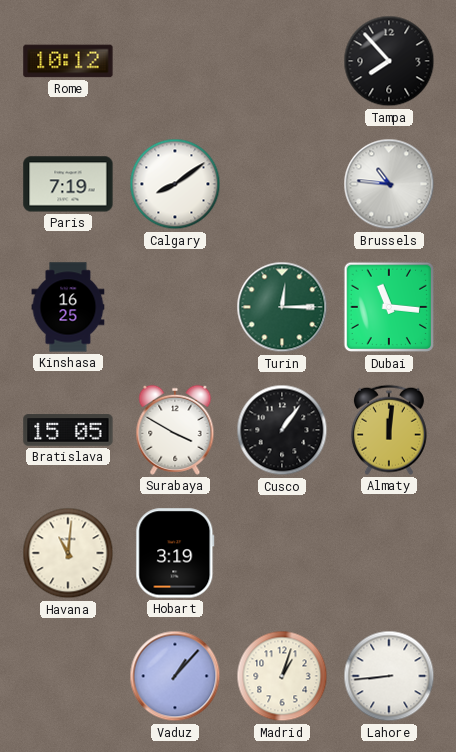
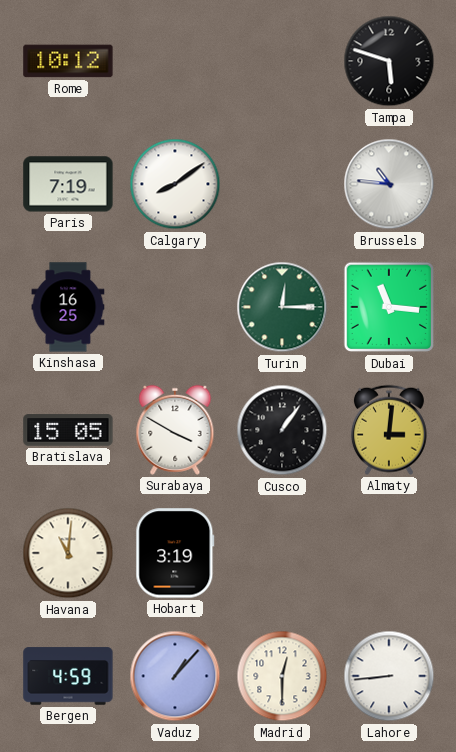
Tampa: 7:53 -> 5:48 (389, 61)
Almaty: 12:01 -> 3:01 (389, 430)
Bergen: none -> 4:59 (68, 676)
Madrid: 1:03 -> 12:30 (282, 676)
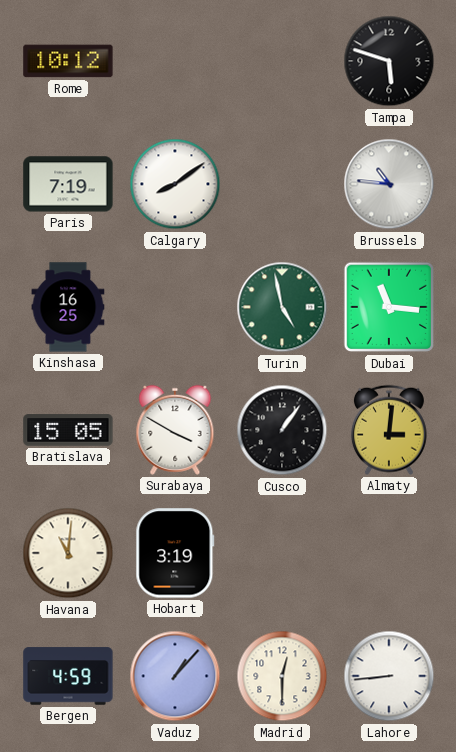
Turin: 12:15 -> 4:58 (282, 307)
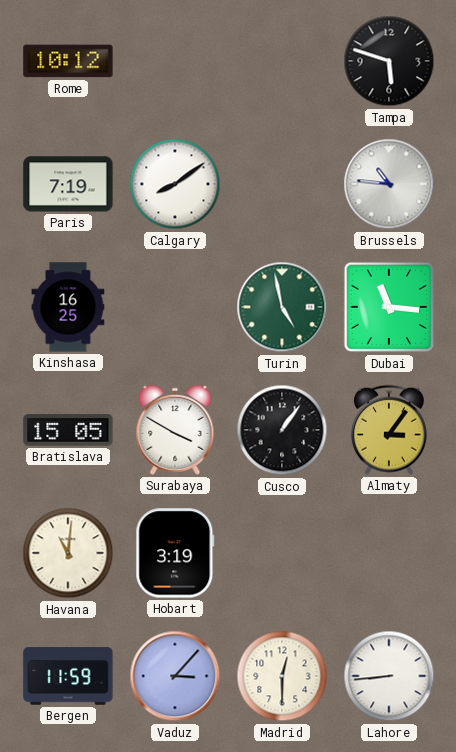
Almaty: 3:01 -> 3:06 (389, 430)
Bergen: 4:59 -> 11:59 (68, 676)
Vaduz: 1:07 -> 3:07 (175, 676)
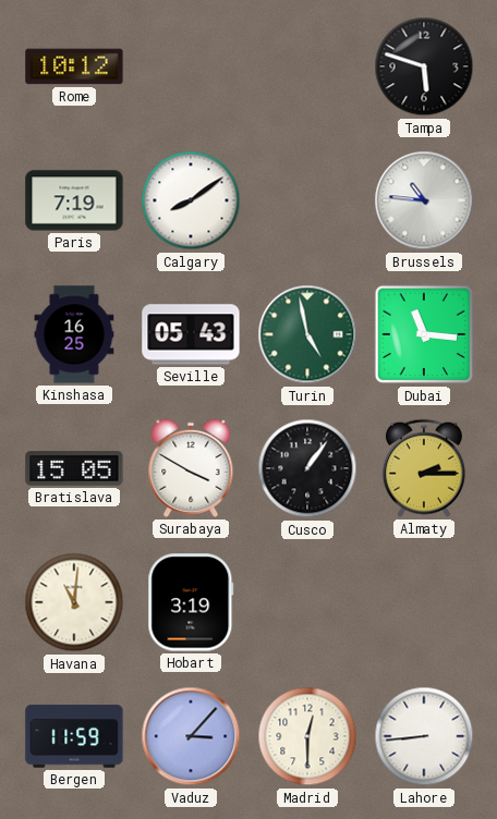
Seville: none -> 05:43 (191, 334)
Almaty: 3:06 -> 2:15 (424, 468)
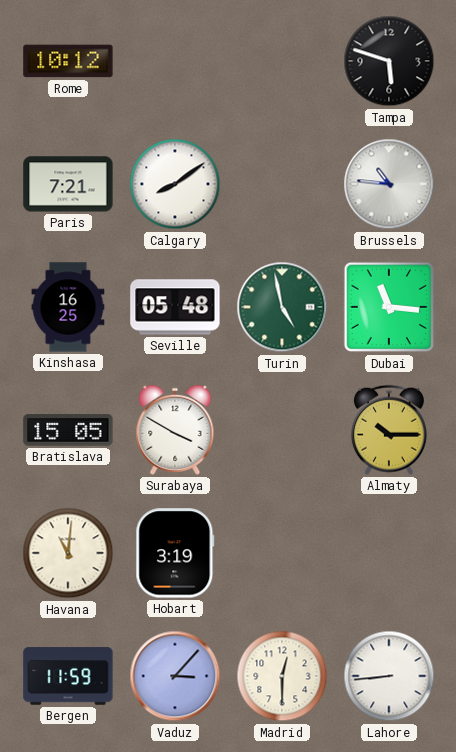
Paris: 7:19 -> 7:21 (68, 184)
Seville: 05:43 -> 05:48 (175, 307)
Cusco: 1:06 -> none (307, 468)
Almaty: 2:15 -> 10:15 (389, 430)
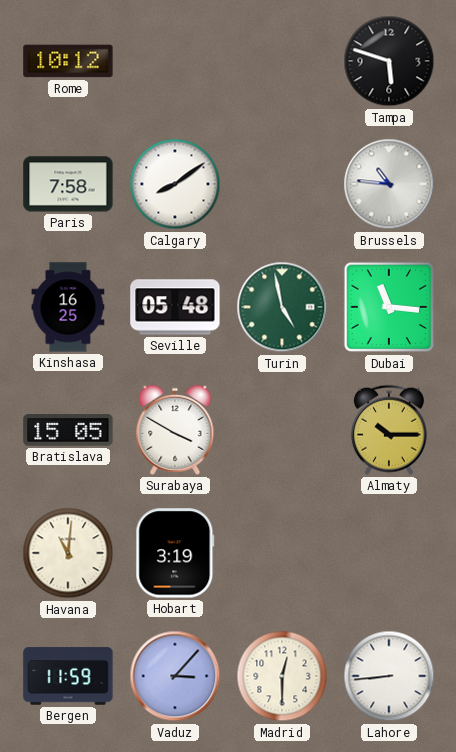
Paris: 7:21 -> 7:58 (68, 184)
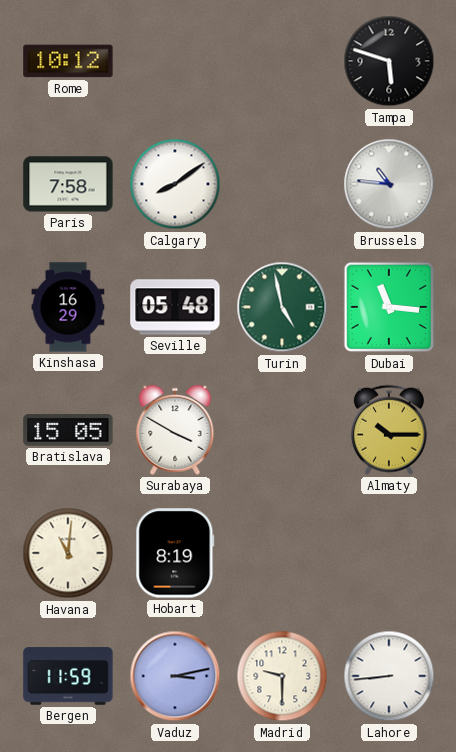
Kinshasa: 16:25 -> 16:29 (68, 307)
Hobart: 3:19 -> 8:19 (175, 553)
Vaduz: 3:07 -> 3:13 (175, 676)
Madrid: 12:30 -> 9:30 (282, 676)
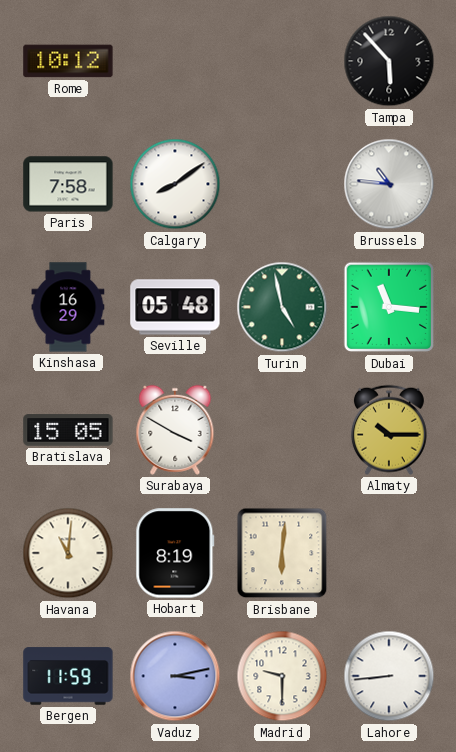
Tampa: 5:48 -> 5:53 (389, 61)
Brisbane: none -> 6:01 (282, 553)
